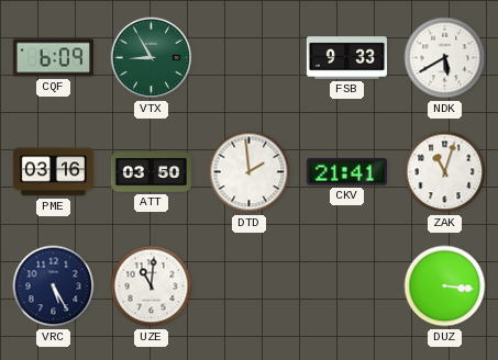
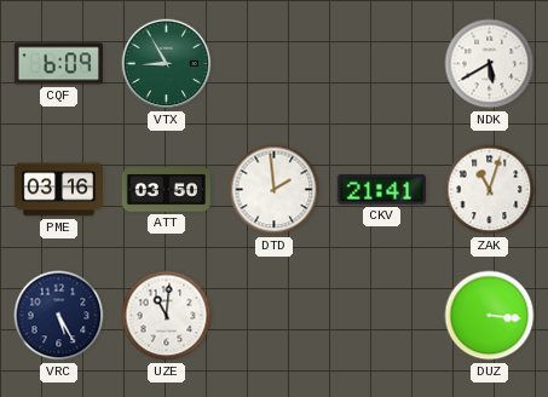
FSB: 9:33 -> none (346, 58)
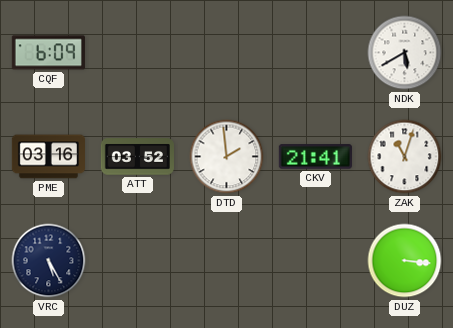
VTX: 8:55 -> none (167, 64)
ATT: 03:50 -> 03:52 (137, 157)
UZE: 11:01 -> none (167, 316)
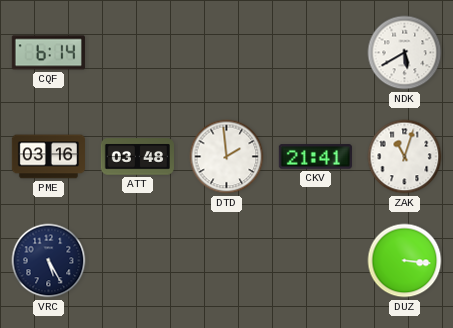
CQF: 6:09 -> 6:14 (48, 53)
ATT: 03:52 -> 03:48 (137, 157)
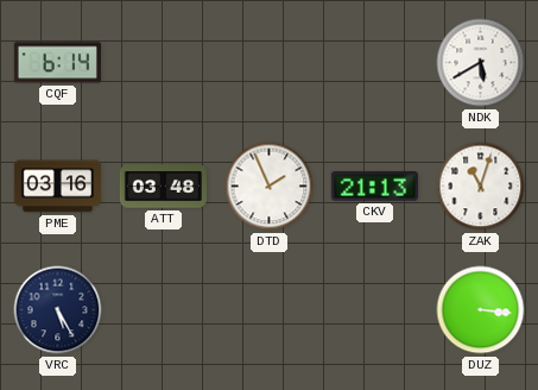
DTD: 1:59 -> 1:56 (270, 187)
CKV: 21:41 -> 21:13 (374, 187)
